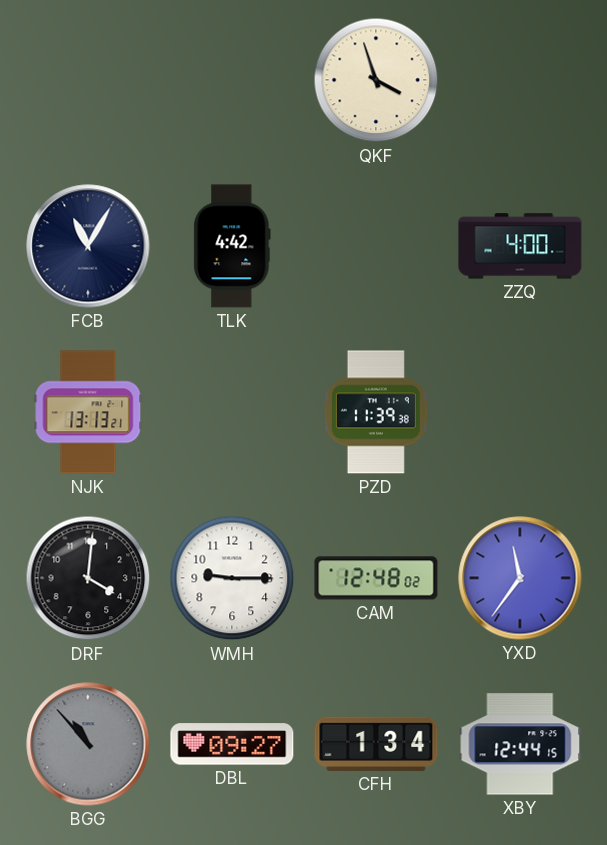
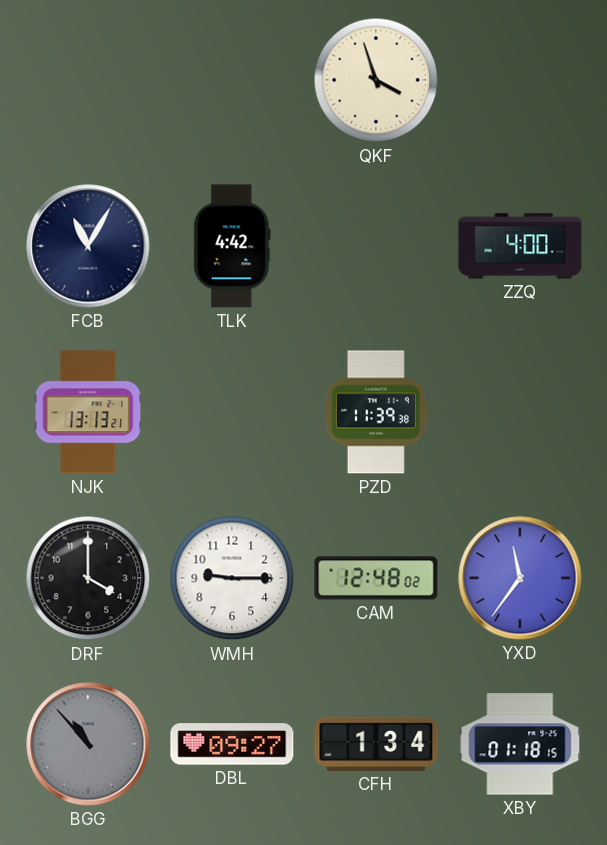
DRF: 4:01 -> 4:00 (88, 578)
XBY: 12:44 -> 01:18 (520, 744)
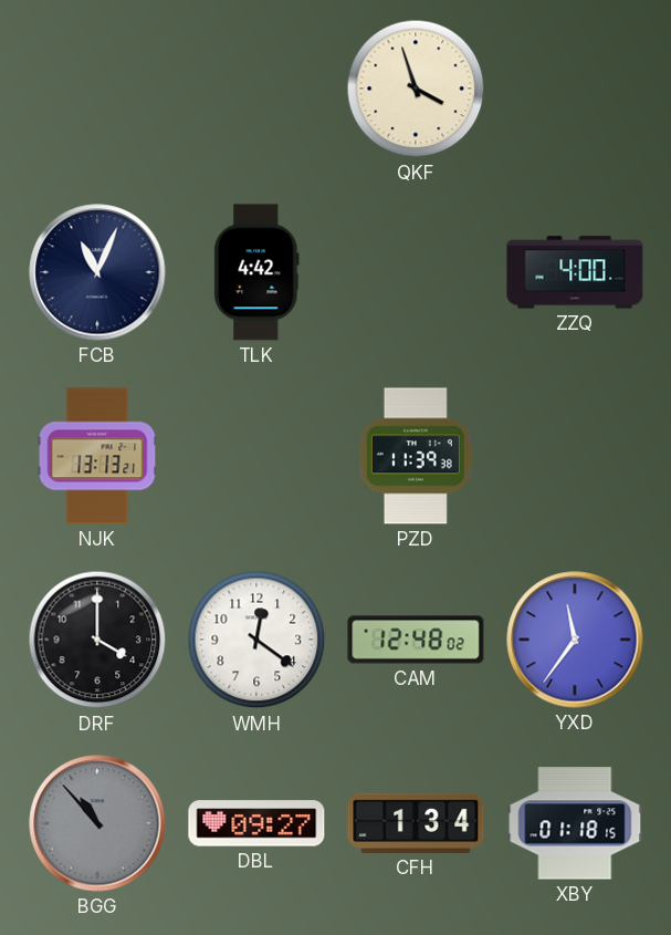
FCB: 11:05 -> 11:04 (97, 272)
WMH: 9:15 -> 12:21 (256, 640)
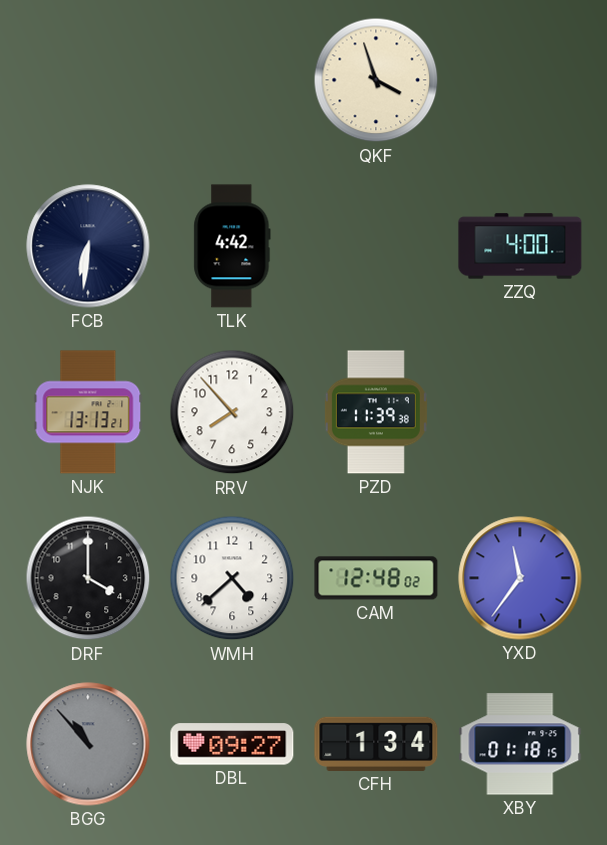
FCB: 11:04 -> 6:31 (88, 246)
RRV: none -> 7:53 (232, 412)
WMH: 12:21 -> 4:38 (232, 578)
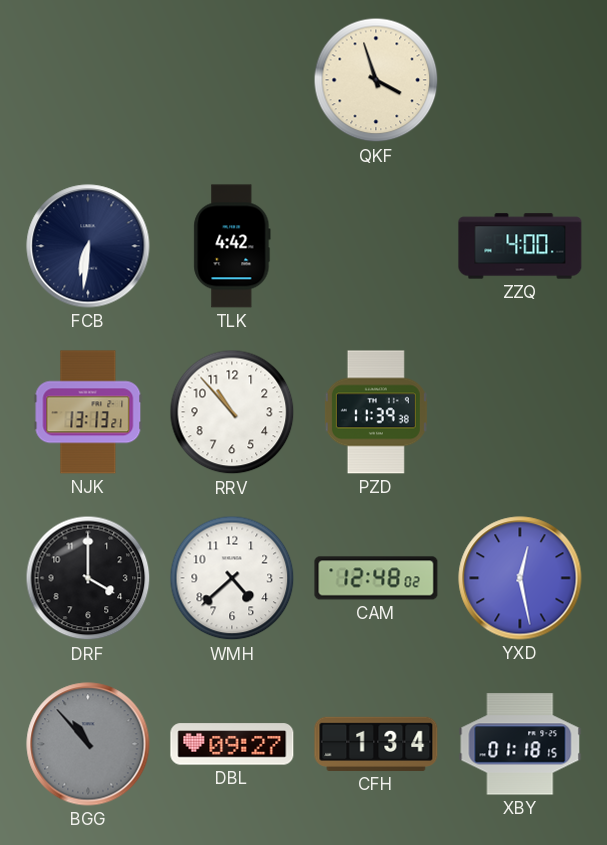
RRV: 7:53 -> 10:53 (232, 412)
YXD: 11:36 -> 12:28 (520, 578)
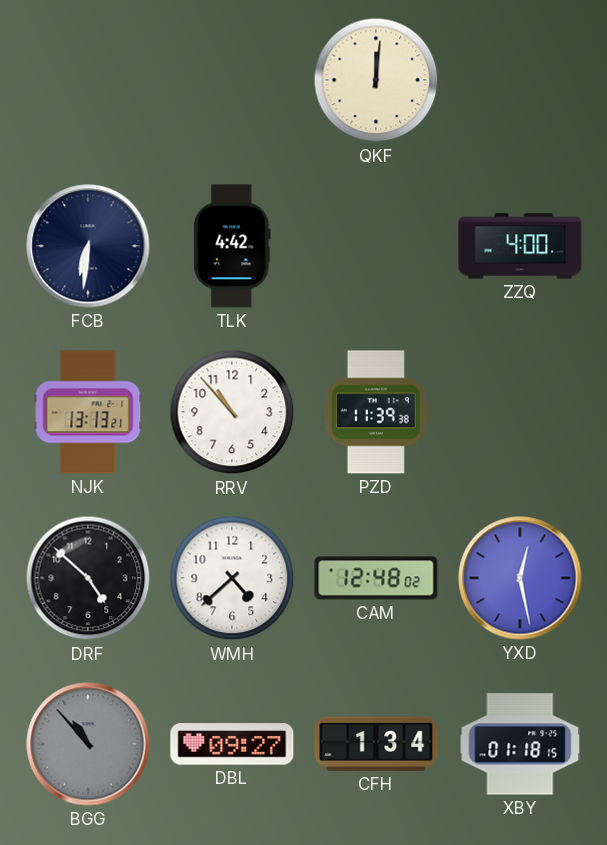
QKF: 3:57 -> 12:01 (376, 80)
DRF: 4:00 -> 4:52 (88, 578)
